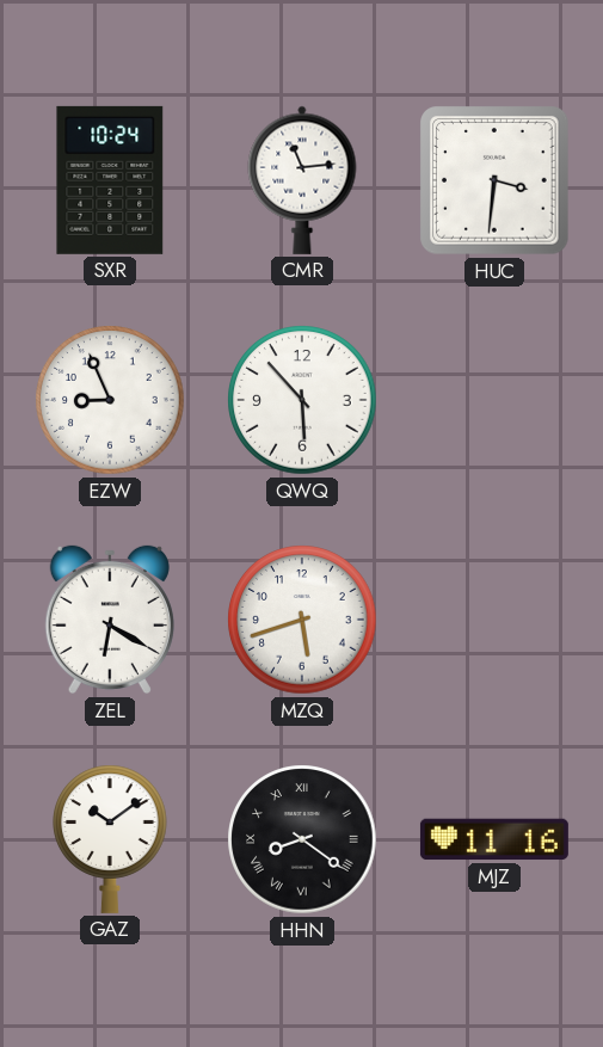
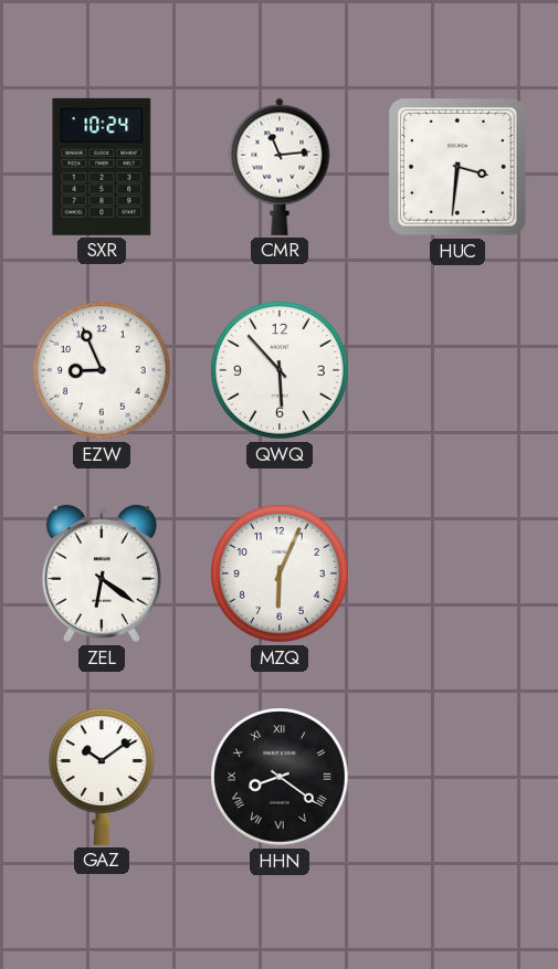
ZEL: 6:20 -> 6:21 (102, 573)
MZQ: 5:42 -> 6:04 (280, 573)
MJZ: 11:16 -> none (494, 839)
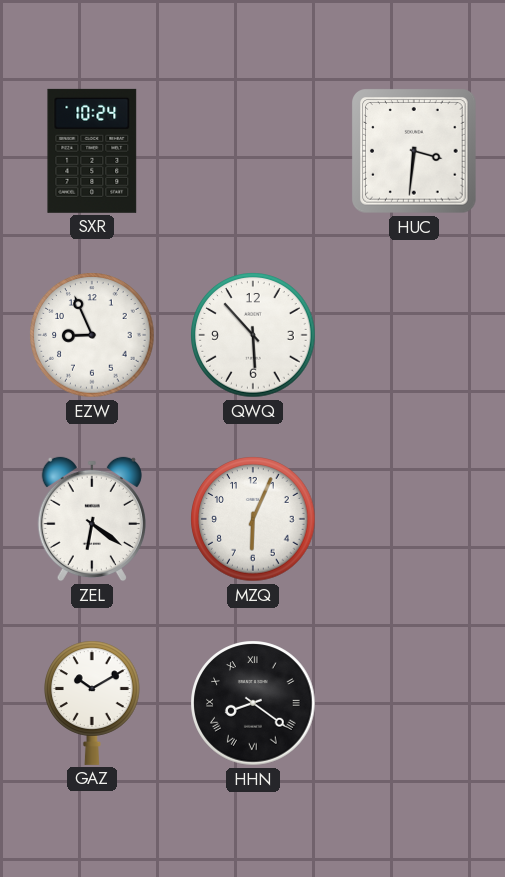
CMR: 11:14 -> none (280, 167)
GAZ: 10:09 -> 10:10 (93, 703)
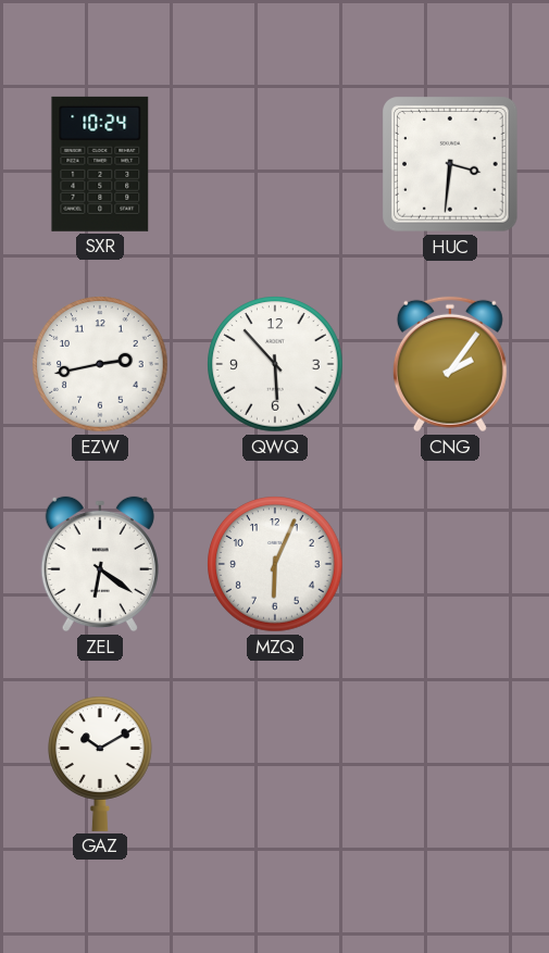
EZW: 8:56 -> 2:43 (100, 364)
CNG: none -> 2:06 (450, 364)
HHN: 8:21 -> none (253, 703)
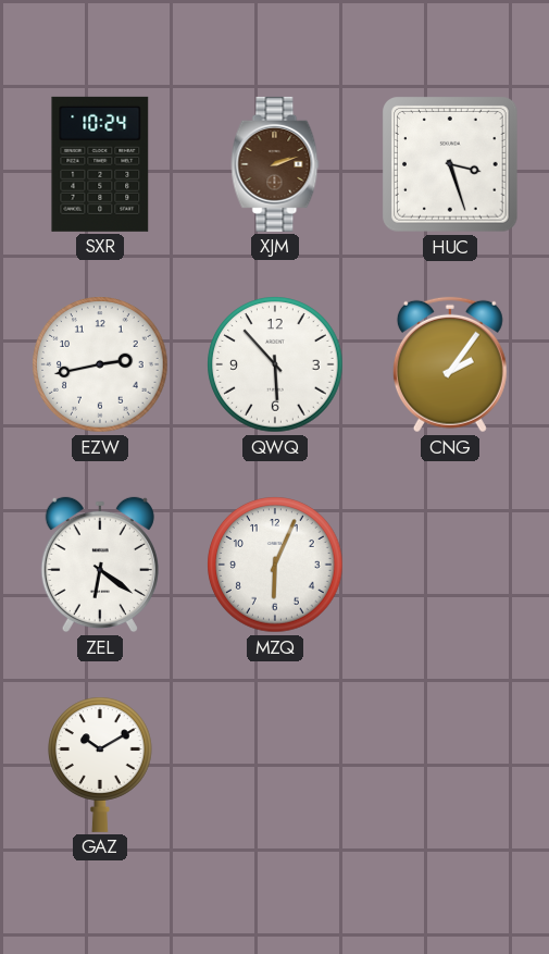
XJM: none -> 2:12 (275, 164)
HUC: 3:31 -> 3:27 (450, 164)
